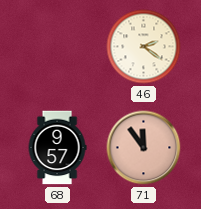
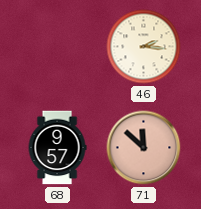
46: 2:21 -> 2:16 (144, 47)
71: 11:54 -> 11:52 (144, 148)
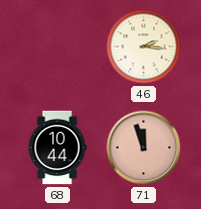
68: 9:57 -> 10:44 (57, 148)
71: 11:52 -> 11:57 (144, 148)
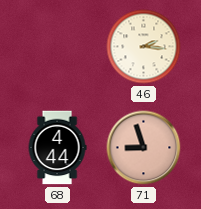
68: 10:44 -> 4:44 (57, 148)
71: 11:57 -> 8:57 (144, 148)
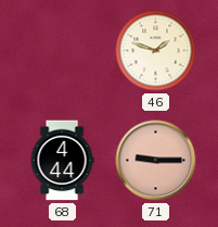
46: 2:16 -> 1:48 (156, 51)
71: 8:57 -> 9:15 (156, 161)
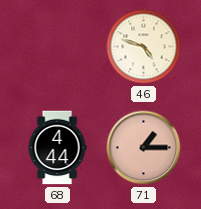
46: 1:48 -> 4:48 (144, 47)
71: 9:15 -> 1:15 (144, 148)
